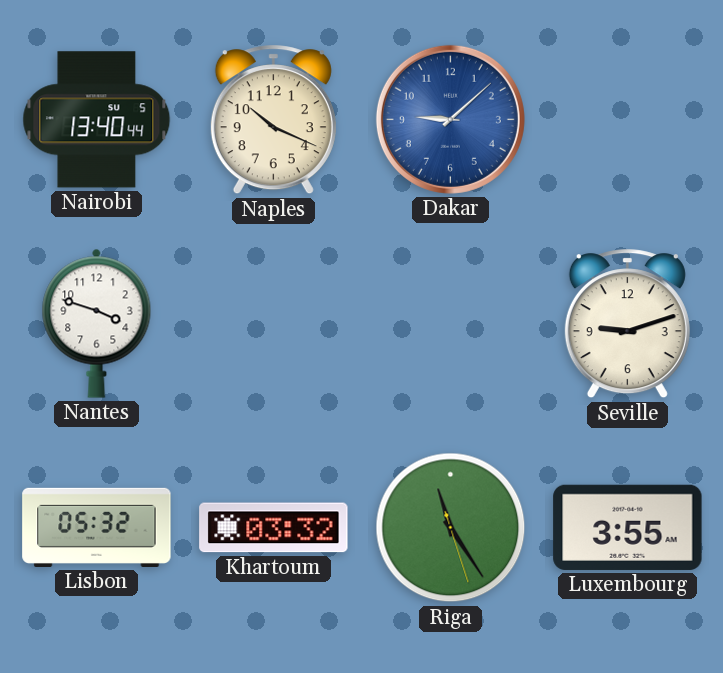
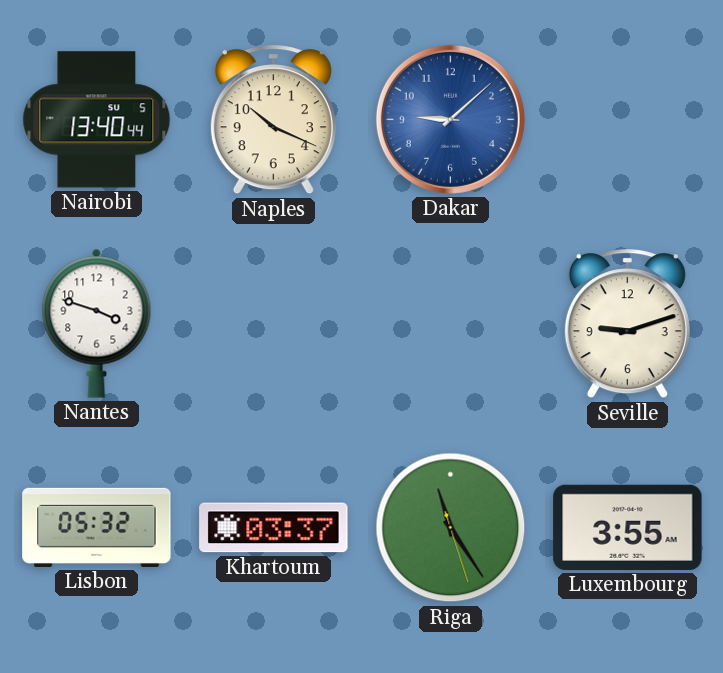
Khartoum: 03:32 -> 03:37 (274, 528)
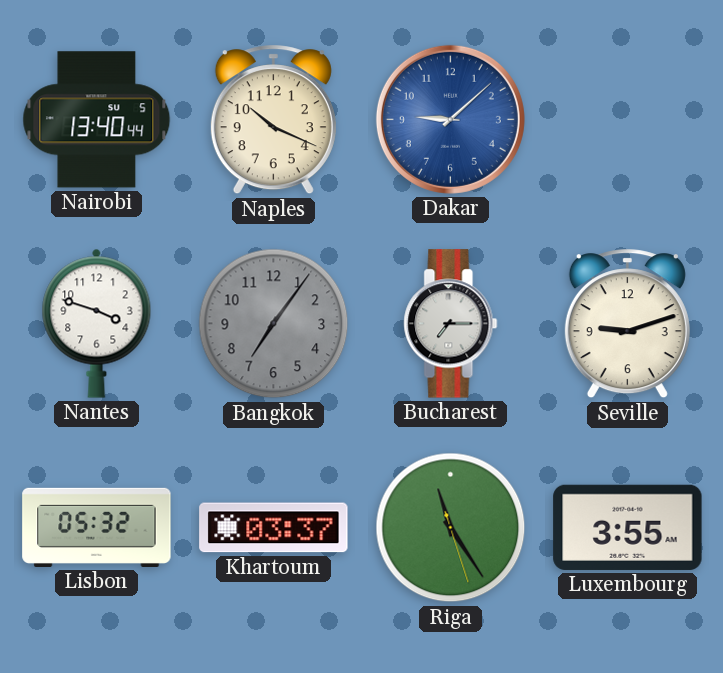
Bangkok: none -> 7:06 (274, 324)
Bucharest: none -> 7:15 (451, 324)
